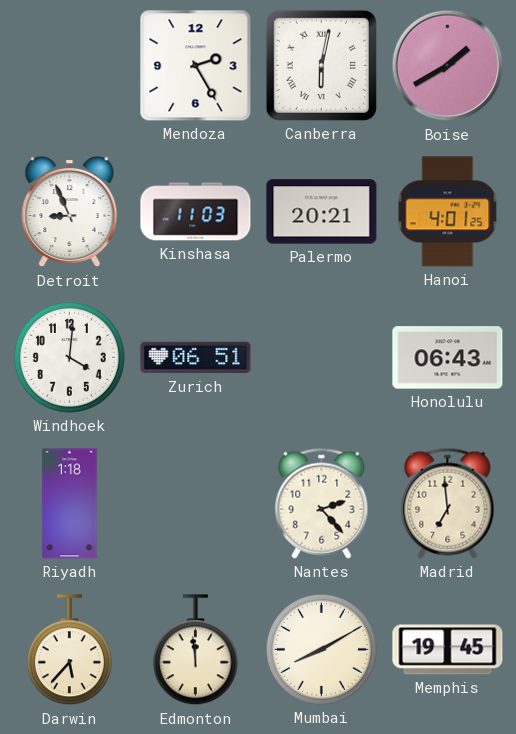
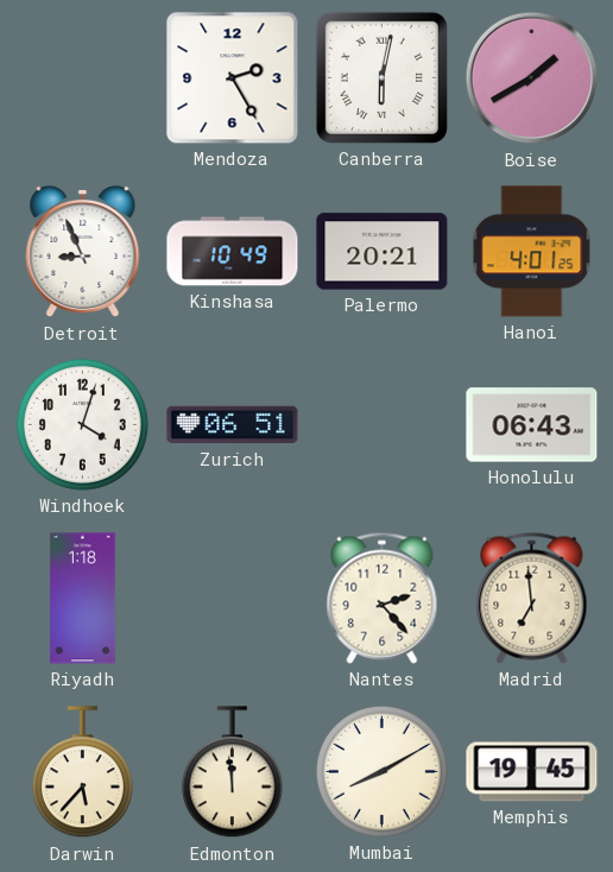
Kinshasa: 11:03 -> 10:49 (233, 252)
Windhoek: 4:01 -> 4:03 (82, 424)
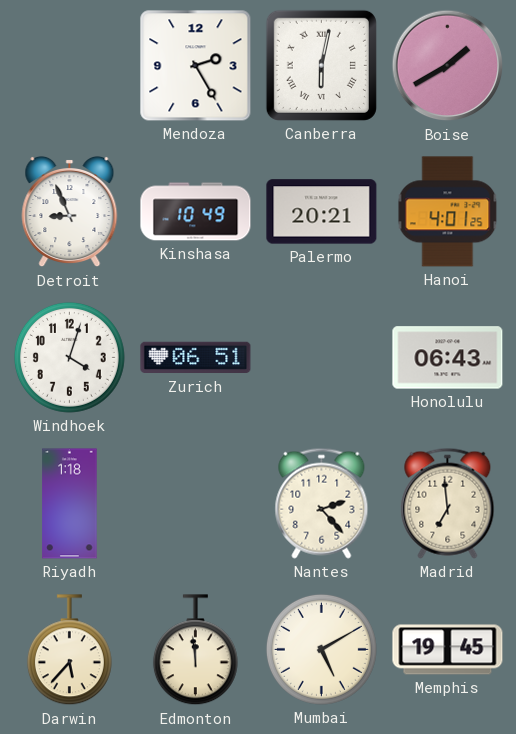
Mumbai: 8:10 -> 5:10 (321, 649)
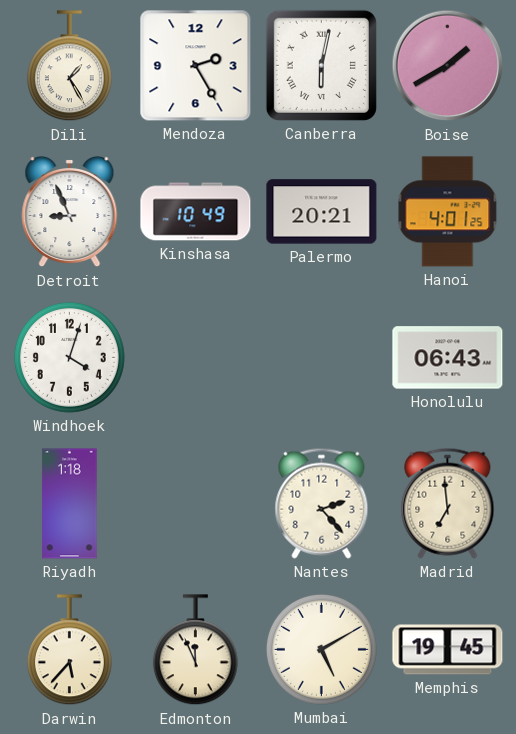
Dili: none -> 1:25 (69, 66)
Zurich: 06:51 -> none (196, 358)
Edmonton: 11:59 -> 11:56 (195, 650)
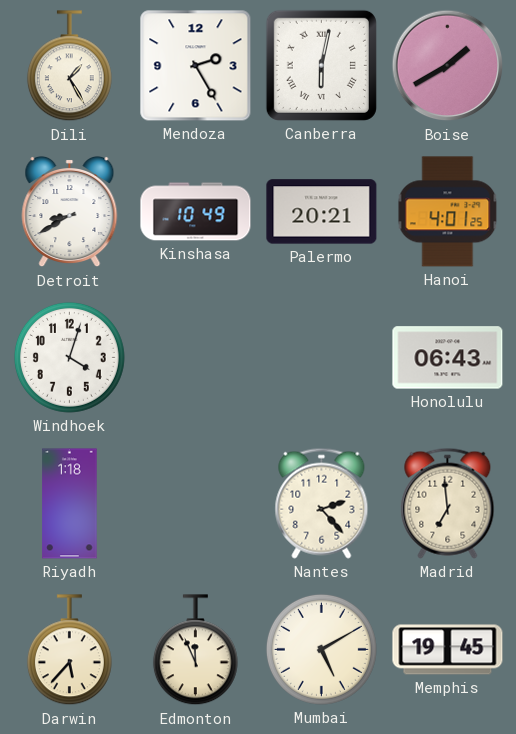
Detroit: 8:56 -> 8:40 (70, 212)
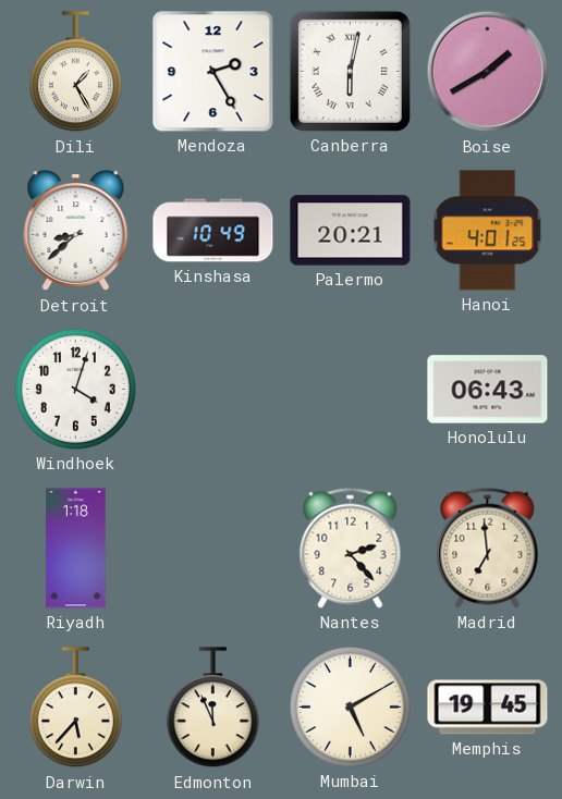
Detroit: 8:40 -> 8:38 (76, 231)
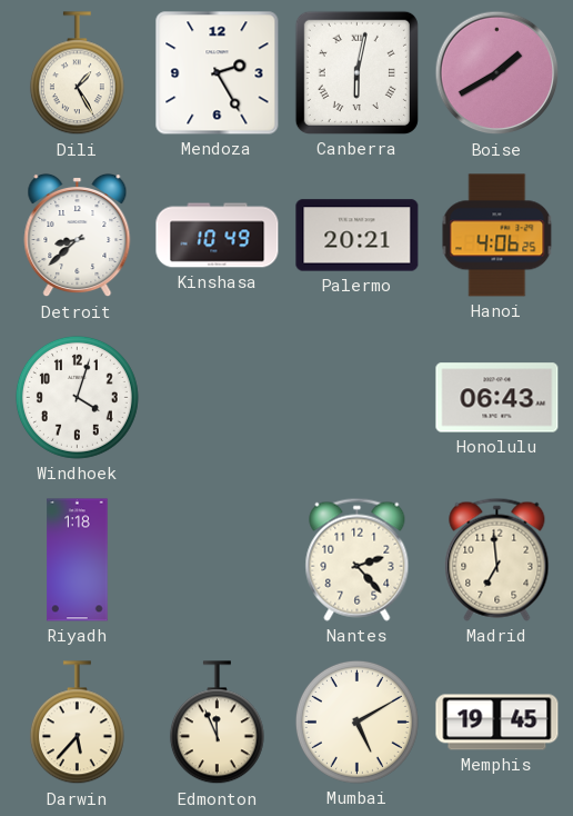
Hanoi: 4:01 -> 4:06 (497, 236)
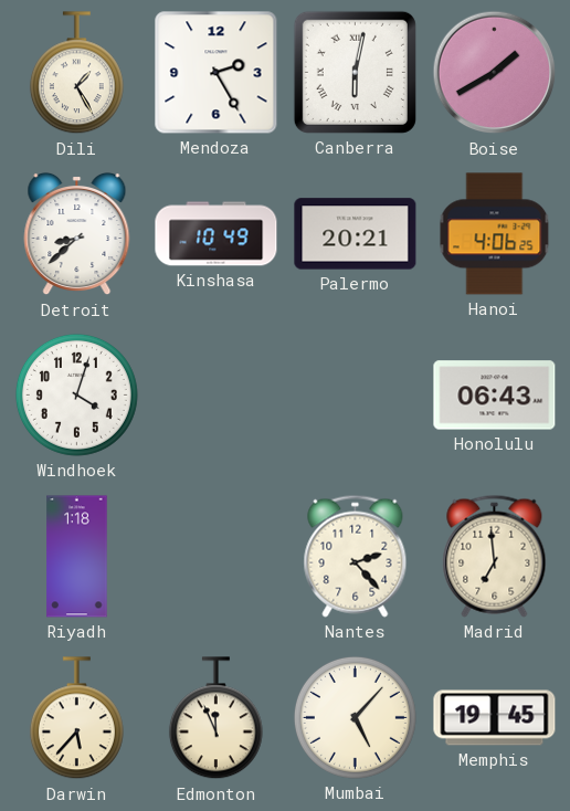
Mumbai: 5:10 -> 5:07 (355, 717)
